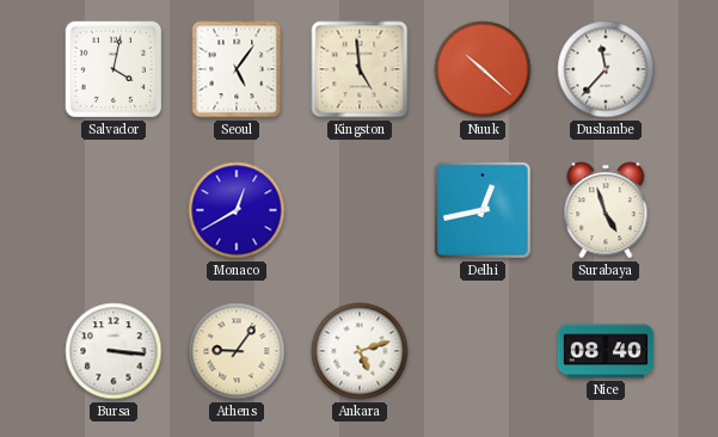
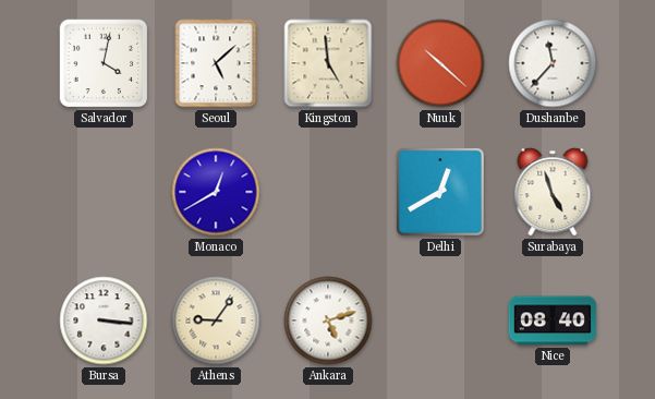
Seoul: 5:06 -> 5:08 (216, 63)
Delhi: 12:43 -> 12:40 (440, 192)
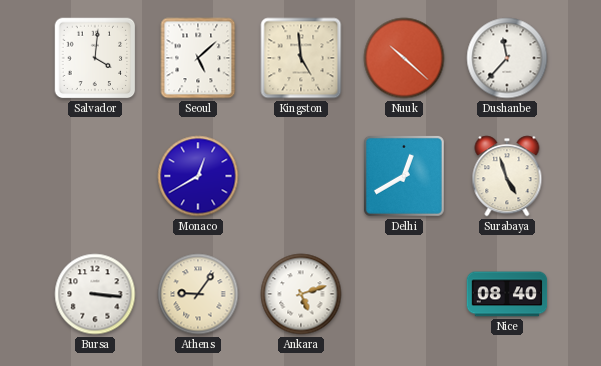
Salvador: 4:02 -> 4:01 (95, 58)
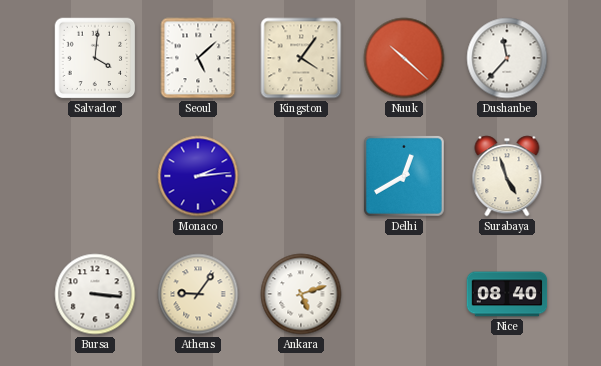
Kingston: 4:59 -> 4:06 (301, 58)
Monaco: 12:40 -> 2:14 (198, 176)
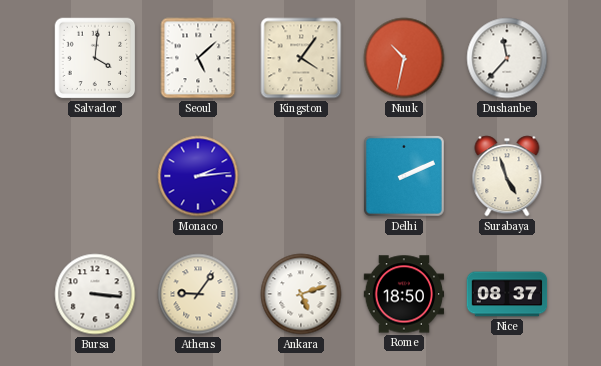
Nuuk: 10:22 -> 10:32 (404, 58)
Delhi: 12:40 -> 2:11 (404, 176)
Rome: none -> 18:50 (404, 294)
Nice: 08:40 -> 08:37 (507, 294)
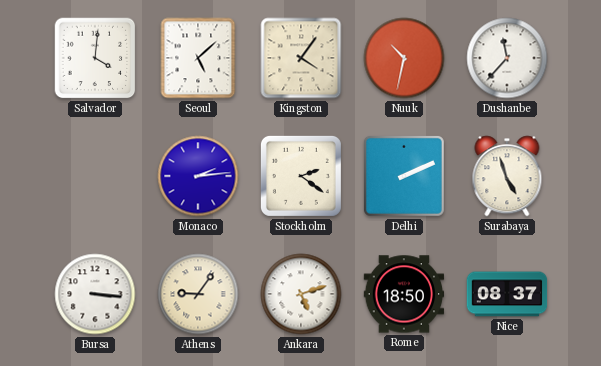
Stockholm: none -> 2:21 (301, 176)
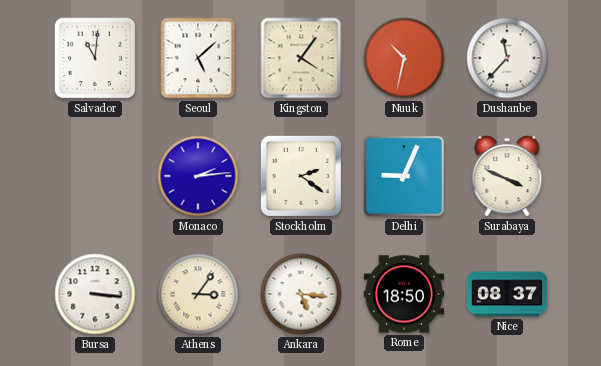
Salvador: 4:01 -> 11:01 (95, 58)
Delhi: 2:11 -> 9:04 (404, 176)
Surabaya: 4:57 -> 3:49 (507, 176)
Athens: 9:06 -> 3:06 (198, 294)
Ankara: 5:12 -> 5:16 (301, 294)
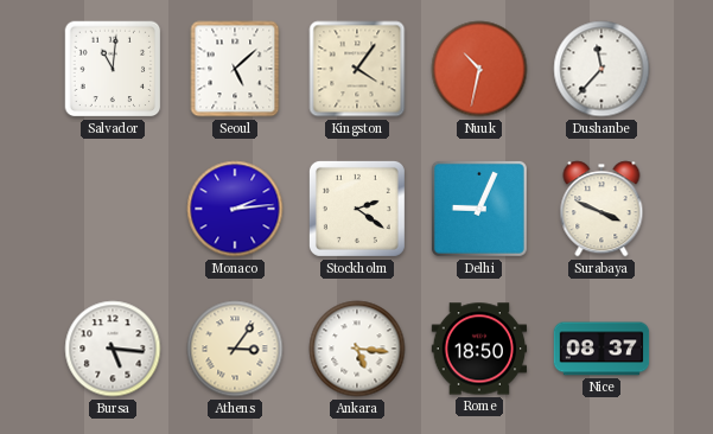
Bursa: 3:16 -> 5:16 (113, 349)
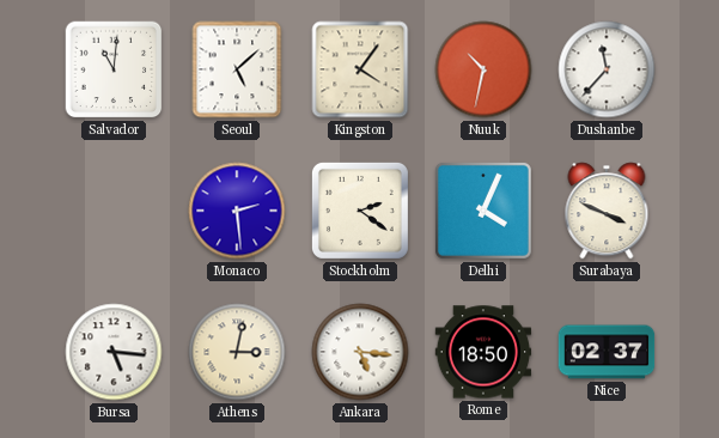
Monaco: 2:14 -> 2:29 (237, 211)
Delhi: 9:04 -> 4:04 (483, 211)
Athens: 3:06 -> 3:02 (237, 352)
Nice: 08:37 -> 02:37 (607, 352)
